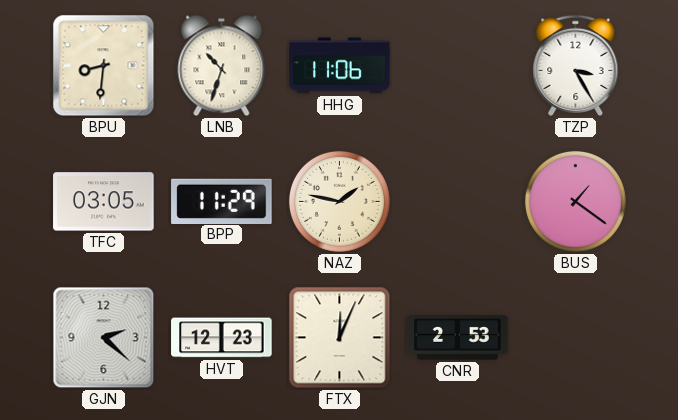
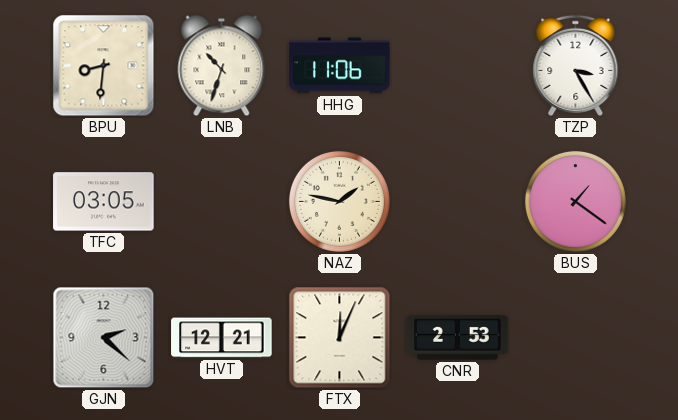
BPP: 11:29 -> none (222, 201)
HVT: 12:23 -> 12:21 (222, 338)
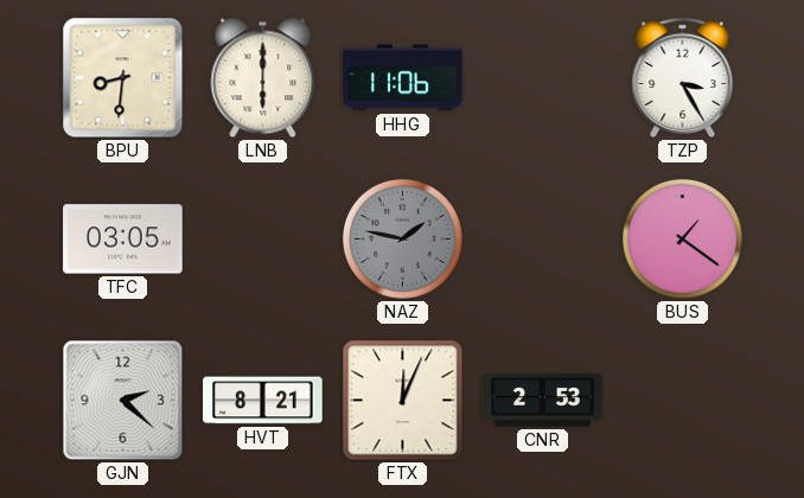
LNB: 10:33 -> 6:00 (263, 78)
NAZ dial: cream -> grey (402, 238)
HVT: 12:21 -> 8:21 (263, 401)
